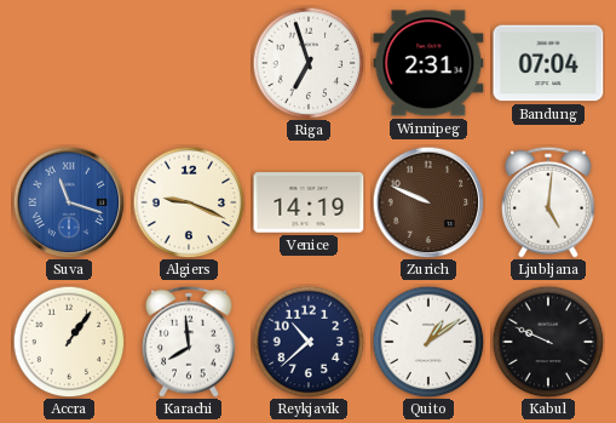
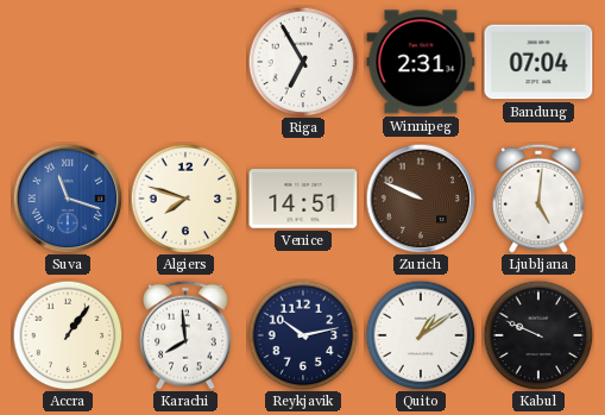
Riga: 6:57 -> 6:55 (303, 62)
Algiers: 9:19 -> 7:48 (185, 199)
Venice: 14:19 -> 14:51 (303, 199)
Reykjavik: 10:38 -> 10:13 (303, 335)
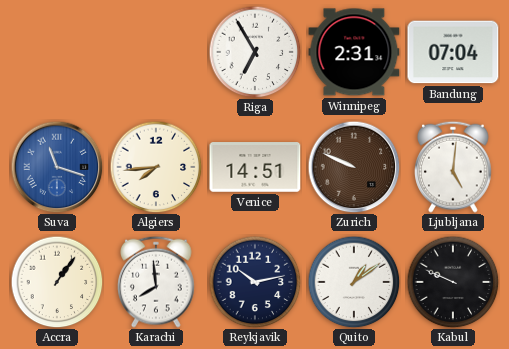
Algiers: 7:48 -> 7:44 (156, 167)
